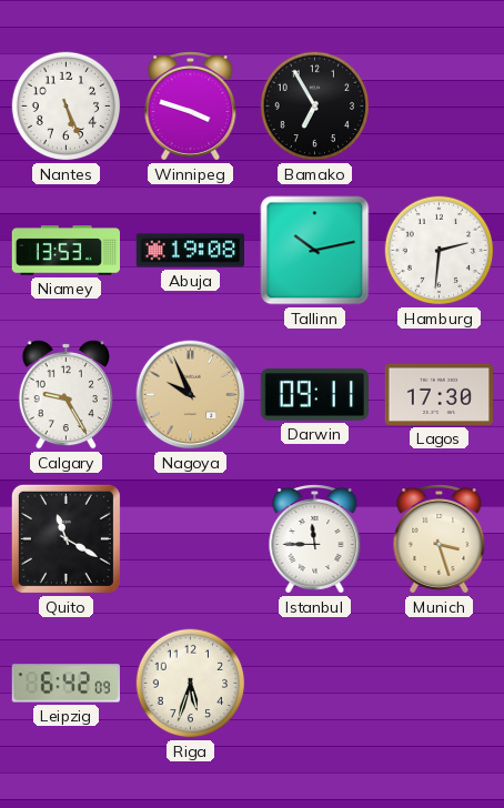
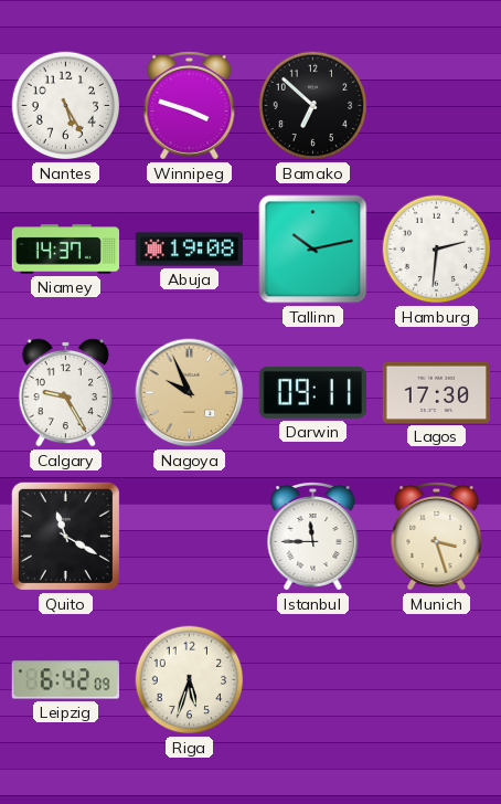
Nantes: 5:26 -> 5:25 (66, 106)
Bamako: 6:55 -> 6:52 (313, 106)
Niamey: 13:53 -> 14:37 (66, 250)
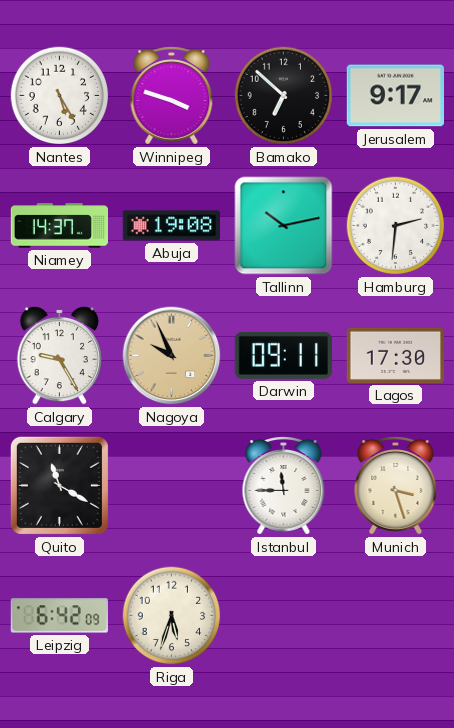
Jerusalem: none -> 9:17 (395, 96)
